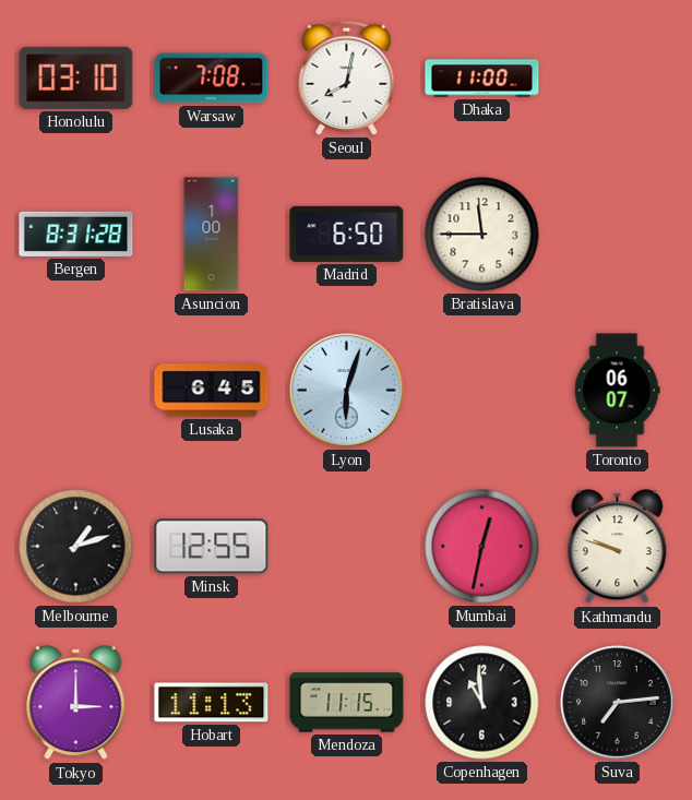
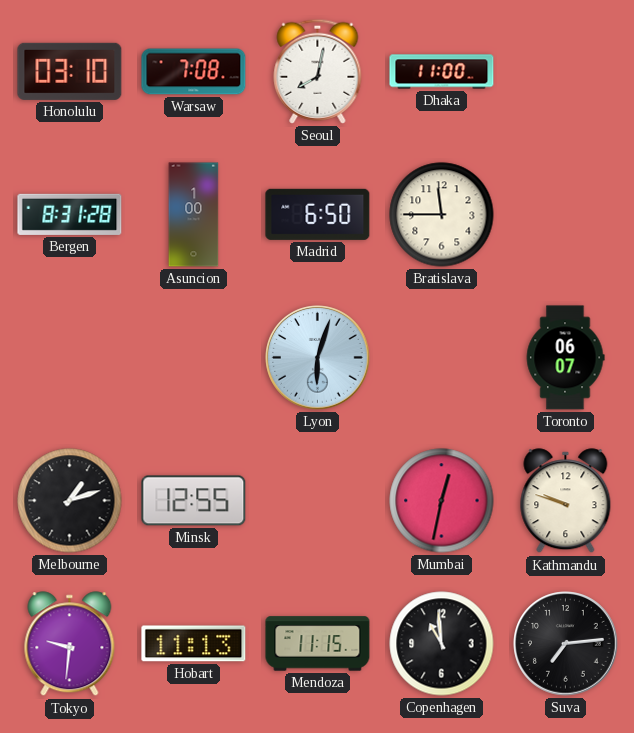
Lusaka: 6:45 -> none (212, 391)
Tokyo: 3:00 -> 9:31 (70, 644)
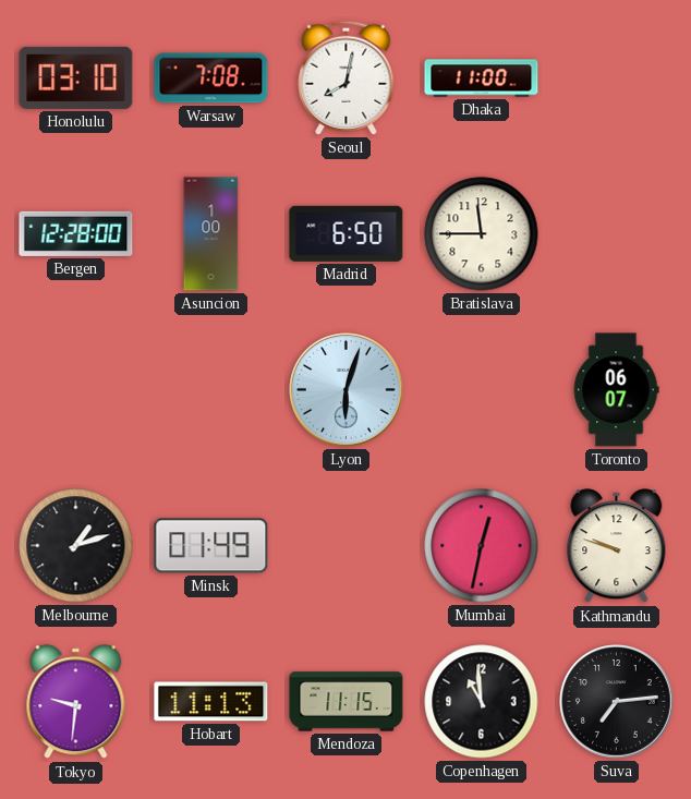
Bergen: 8:31 -> 12:28 (76, 233)
Minsk: 12:55 -> 01:49 (211, 546)
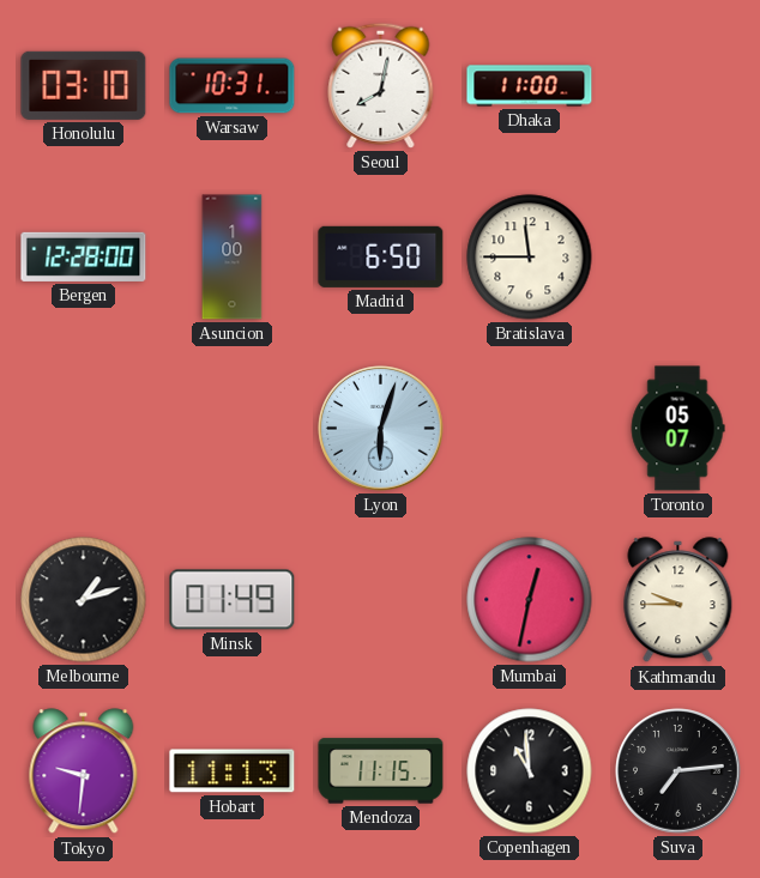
Warsaw: 7:08 -> 10:31 (233, 86)
Toronto: 06:07 -> 05:07 (677, 429)
Kathmandu: 9:48 -> 9:45 (678, 600)
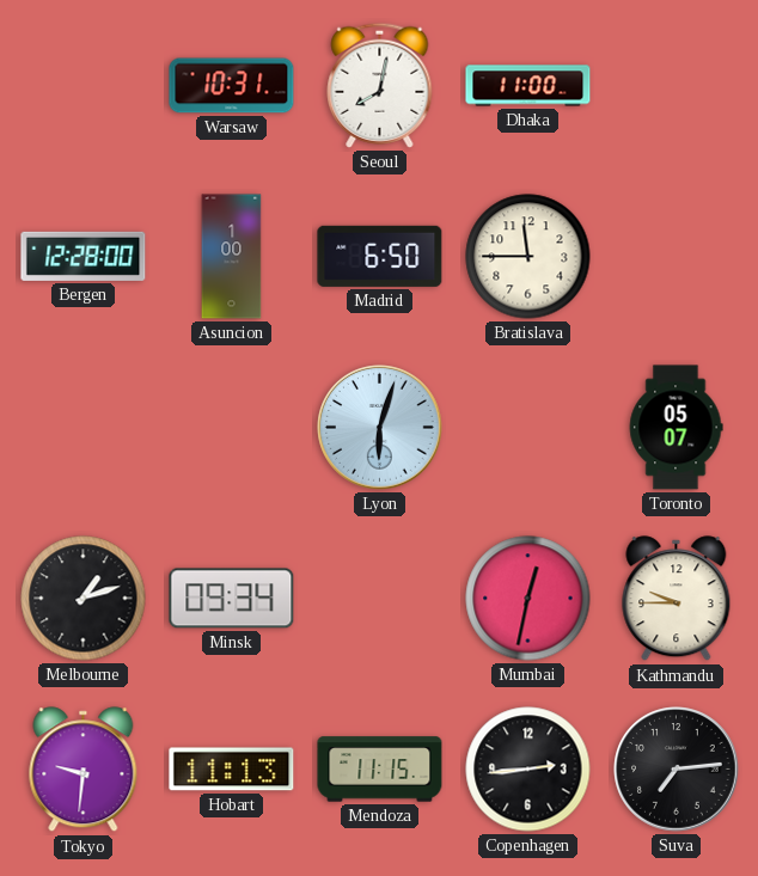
Honolulu: 03:10 -> none (84, 85)
Minsk: 01:49 -> 09:34 (232, 599)
Copenhagen: 10:59 -> 2:44 (528, 770)
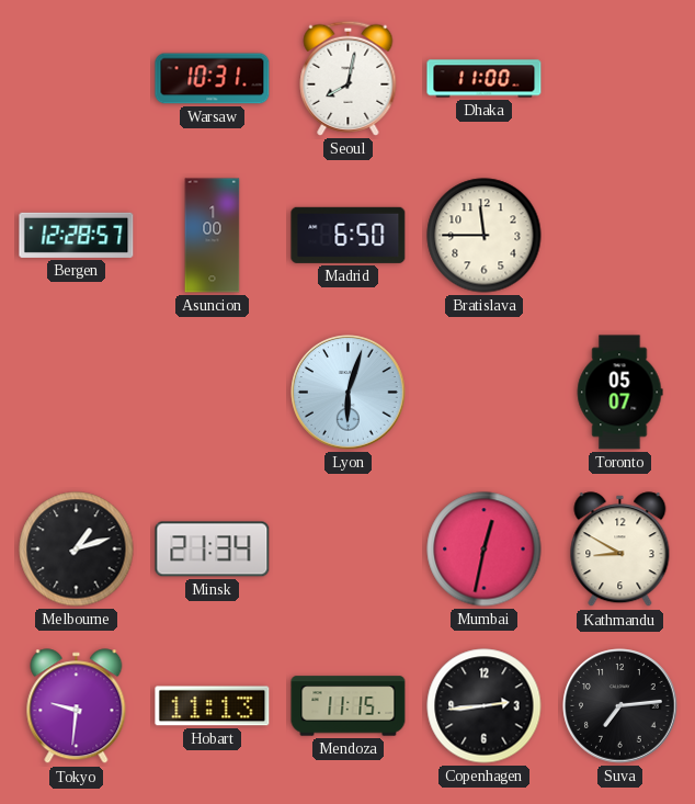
Bergen: 12:28:00 -> 12:28:57 (77, 235)
Minsk: 09:34 -> 21:34 (213, 550)
Kathmandu: 9:45 -> 8:50 (620, 550)
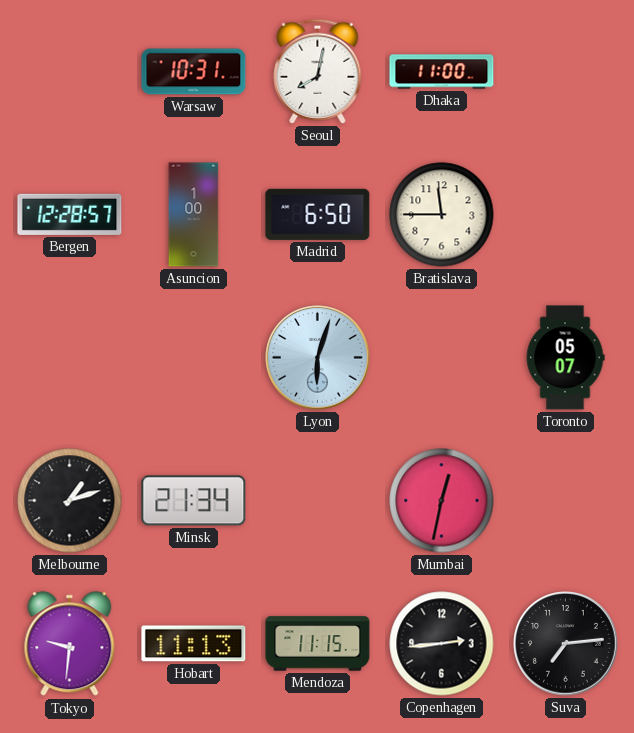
Kathmandu: 8:50 -> none (620, 550)
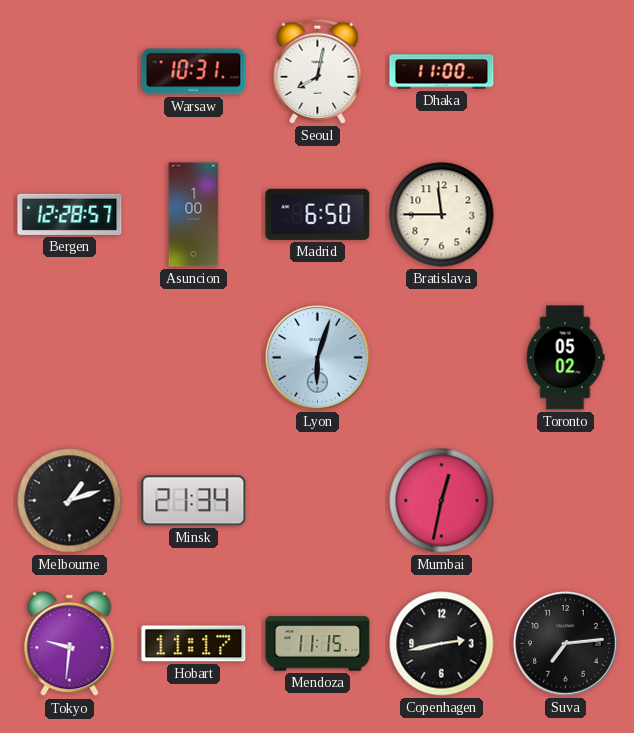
Toronto: 05:07 -> 05:02 (565, 358)
Hobart: 11:13 -> 11:17 (194, 644)
Copenhagen: 2:44 -> 2:43 (442, 644)
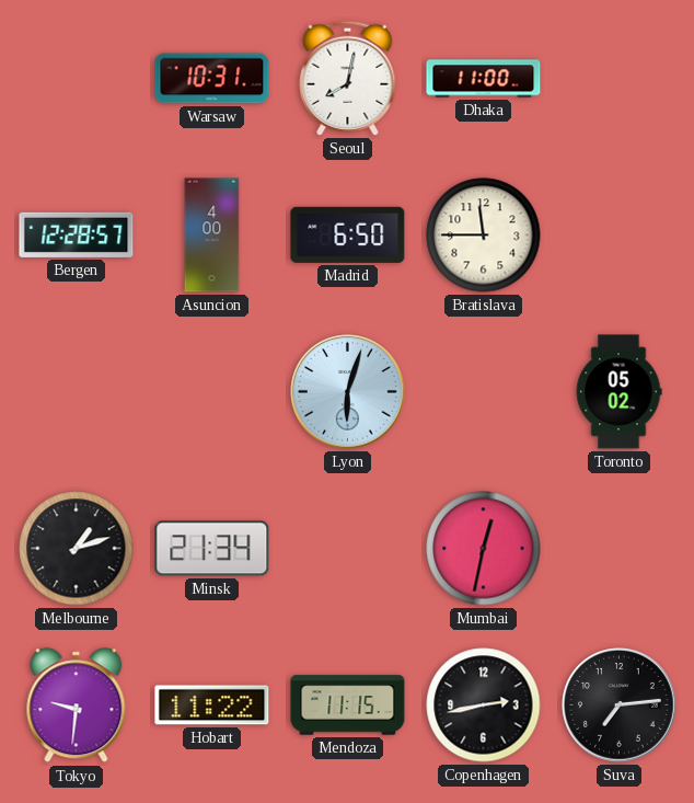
Asuncion: 1:00 -> 4:00 (212, 236)
Hobart: 11:17 -> 11:22 (212, 706)
